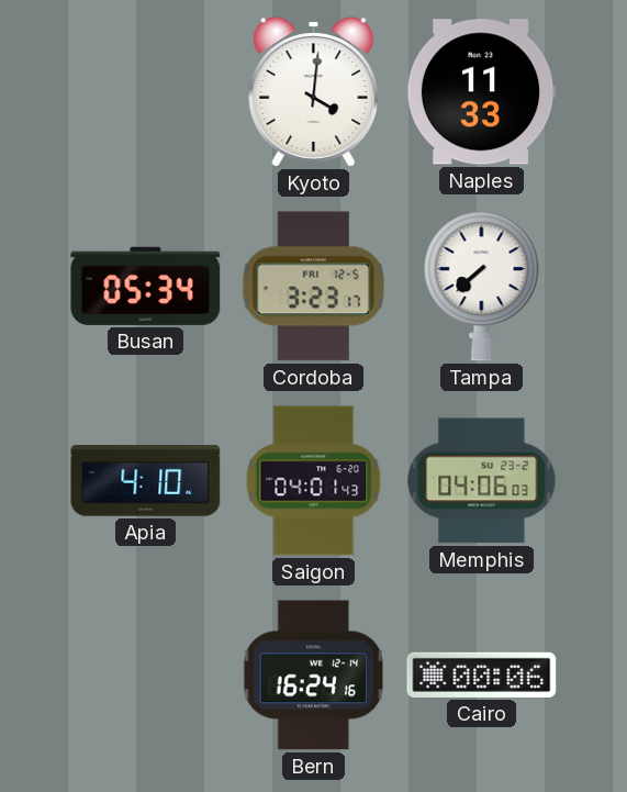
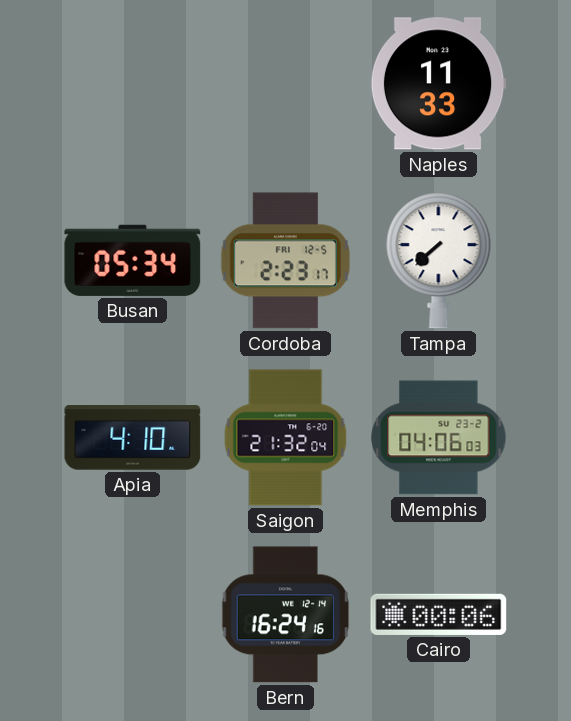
Kyoto: 4:01 -> none (314, 92)
Cordoba: 3:23 -> 2:23 (285, 261)
Saigon: 04:01 -> 21:32 (286, 438)
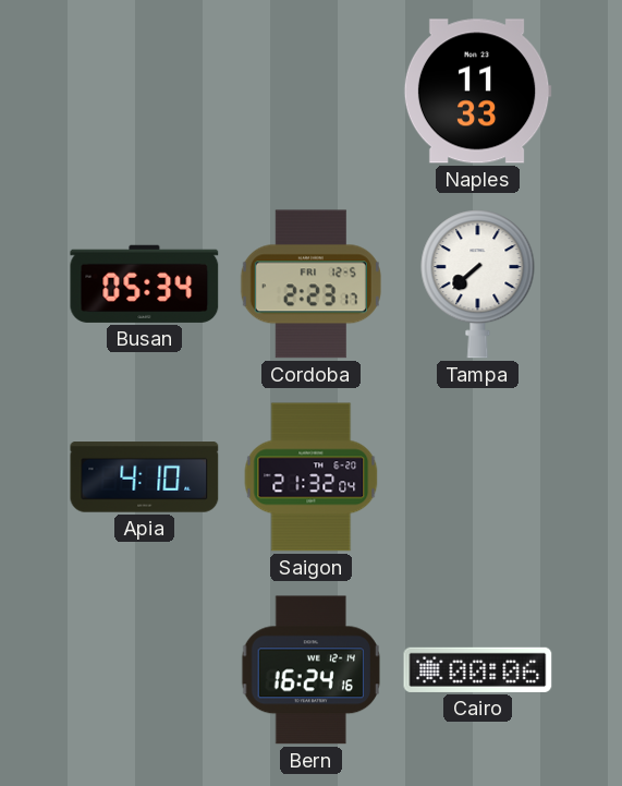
Memphis: 04:06 -> none (439, 438)
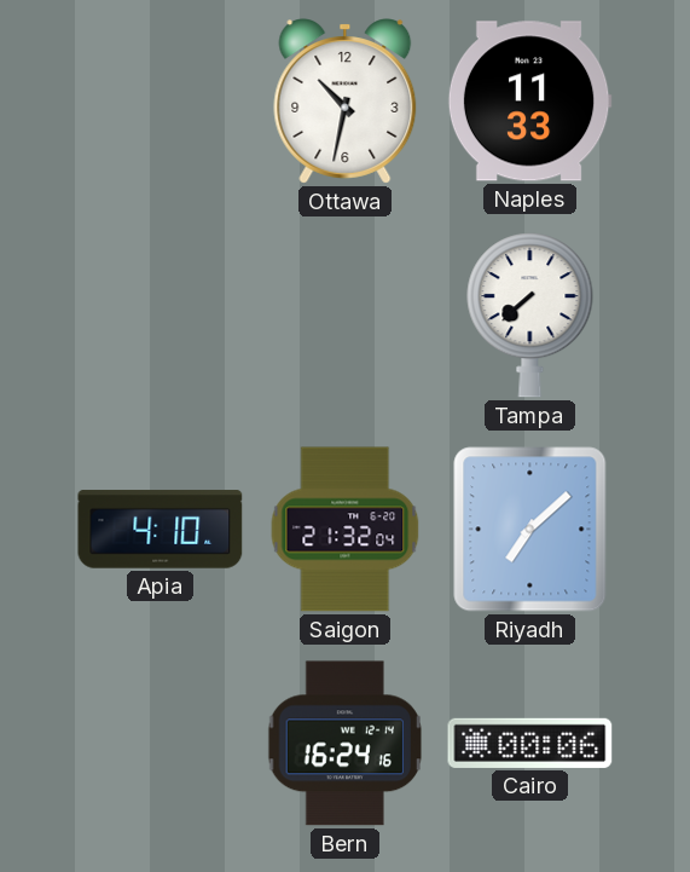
Ottawa: none -> 10:32 (346, 102)
Busan: 05:34 -> none (145, 283)
Cordoba: 2:23 -> none (310, 285)
Riyadh: none -> 7:08 (530, 530)
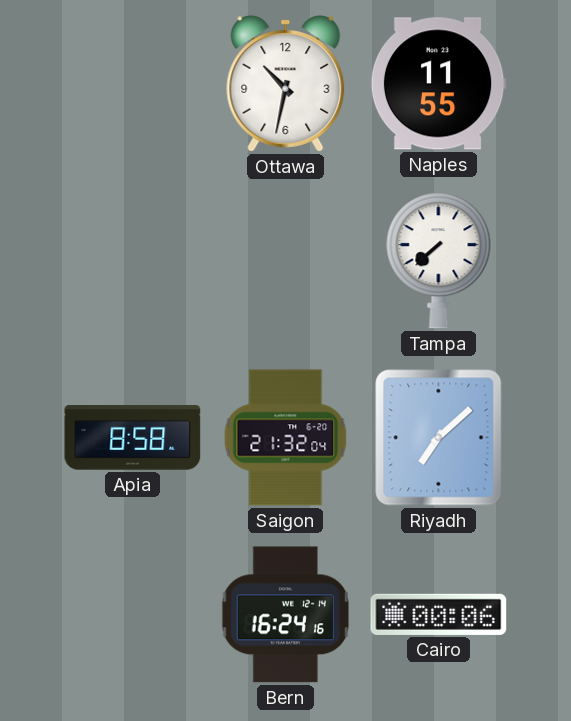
Naples: 11:33 -> 11:55 (438, 84)
Apia: 4:10 -> 8:58 (133, 438)
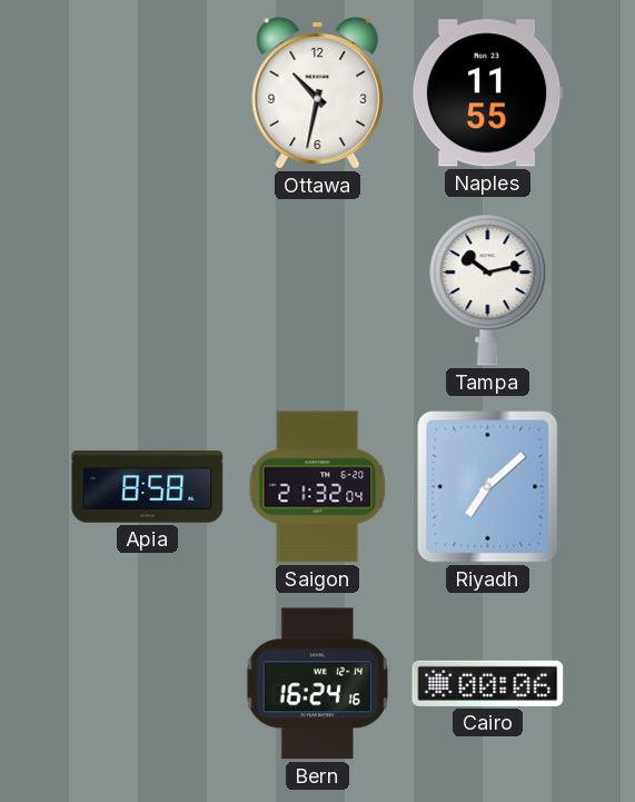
Tampa: 7:38 -> 10:13 (488, 290)
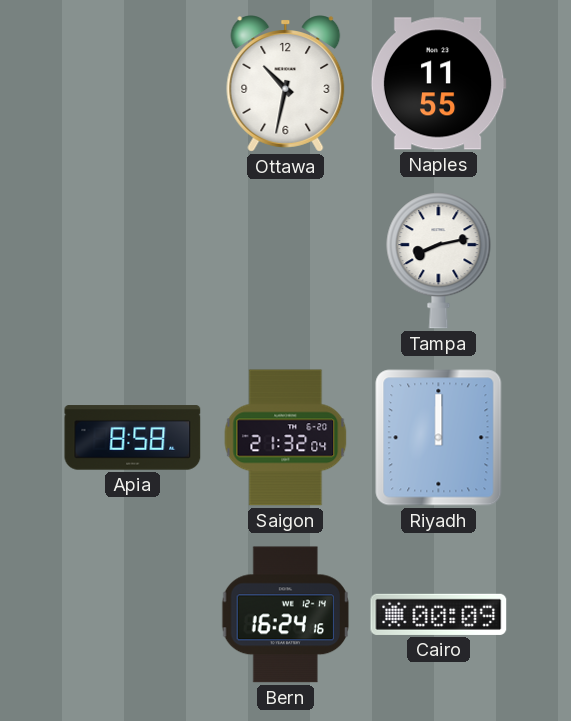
Tampa: 10:13 -> 8:13 (439, 261)
Riyadh: 7:08 -> 12:00 (439, 438)
Cairo: 00:06 -> 00:09 (439, 614)
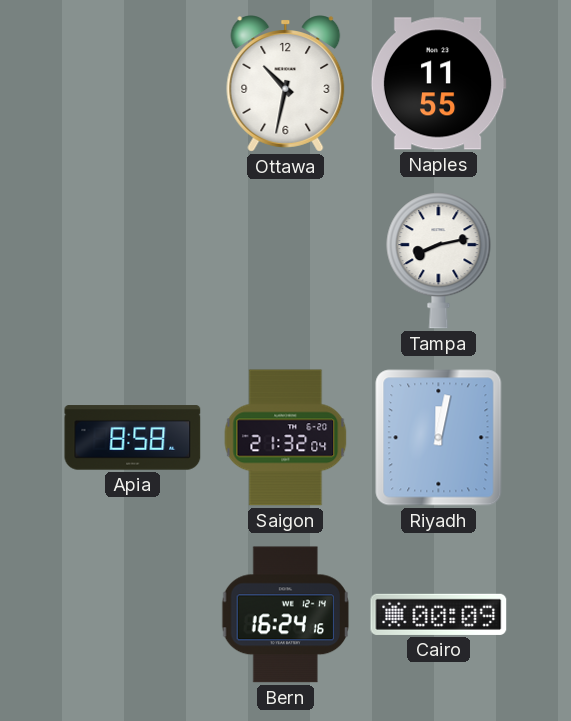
Riyadh: 12:00 -> 12:02 (439, 438)
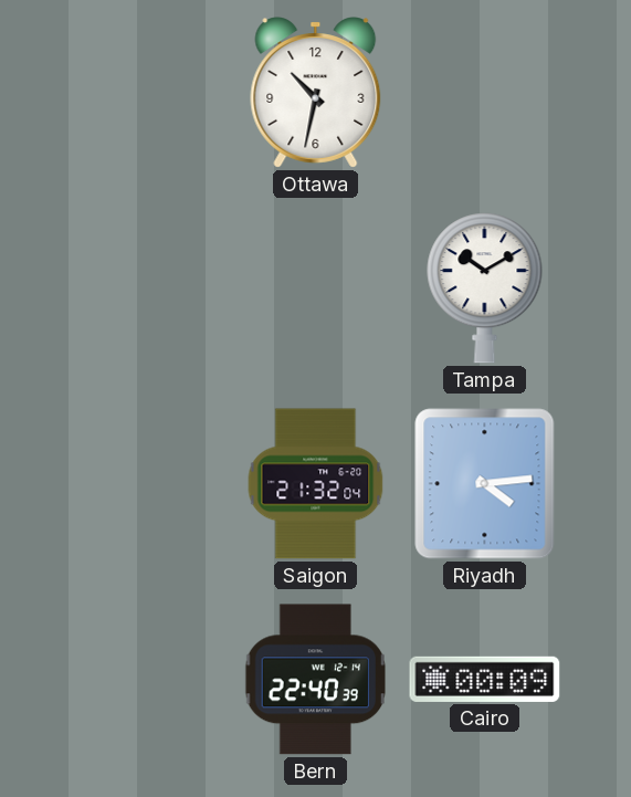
Naples: 11:55 -> none (438, 84)
Tampa: 8:13 -> 10:10 (485, 289)
Apia: 8:58 -> none (133, 438)
Riyadh: 12:02 -> 4:14 (485, 484)
Bern: 16:24 -> 22:40 (315, 680)
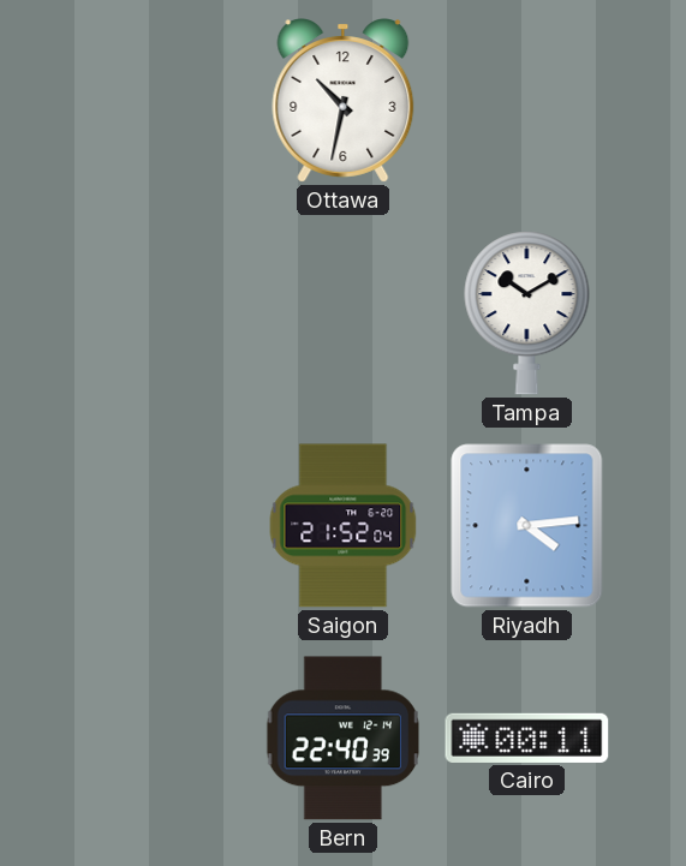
Saigon: 21:32 -> 21:52 (344, 526)
Cairo: 00:09 -> 00:11 (527, 737)
